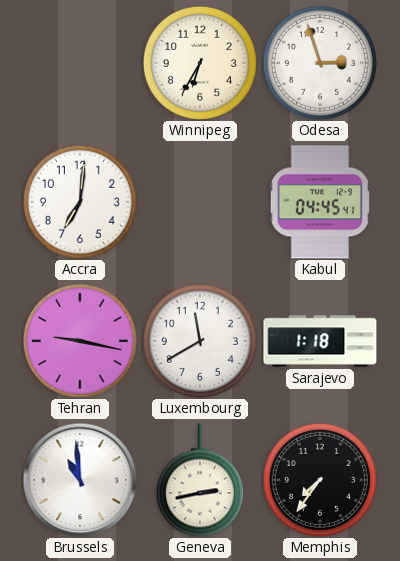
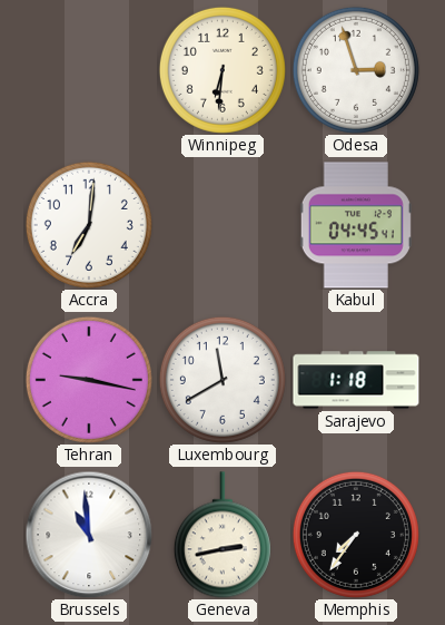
Winnipeg: 6:35 -> 6:31 (222, 70)
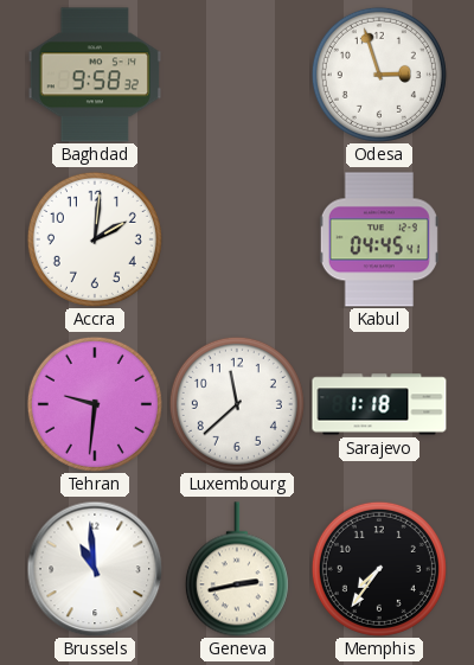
Baghdad: none -> 9:58 (94, 75)
Winnipeg: 6:31 -> none (222, 70)
Accra: 7:01 -> 2:01 (95, 239)
Tehran: 9:17 -> 9:31 (95, 404)
Luxembourg: 11:40 -> 11:38 (237, 404)
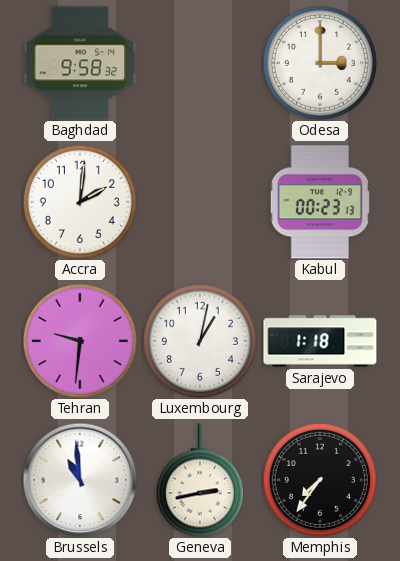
Odesa: 2:57 -> 3:00 (320, 63)
Kabul: 04:45 -> 00:23 (320, 202)
Luxembourg: 11:38 -> 1:02 (200, 341)
